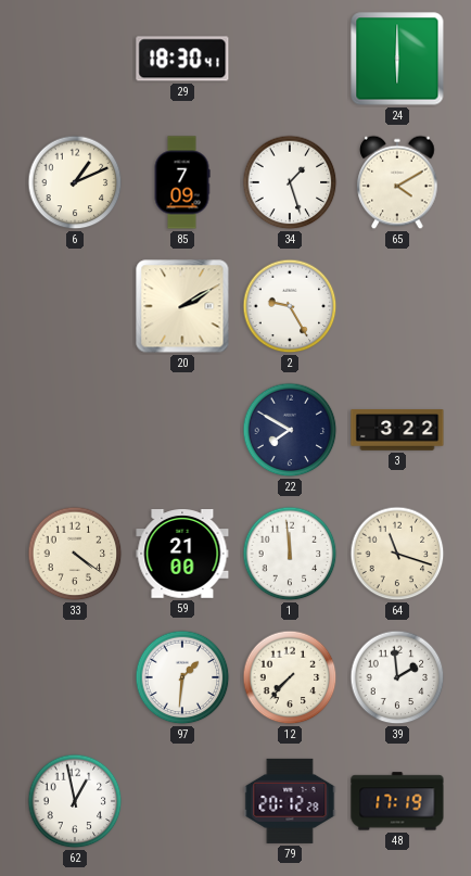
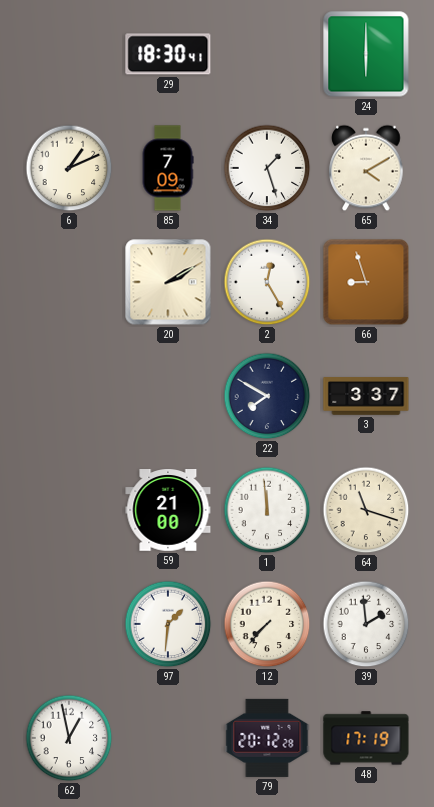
2: 9:25 -> 12:25 (267, 282)
66: none -> 8:57 (366, 282)
3: 3:22 -> 3:37 (366, 396)
33: 4:21 -> none (75, 554)
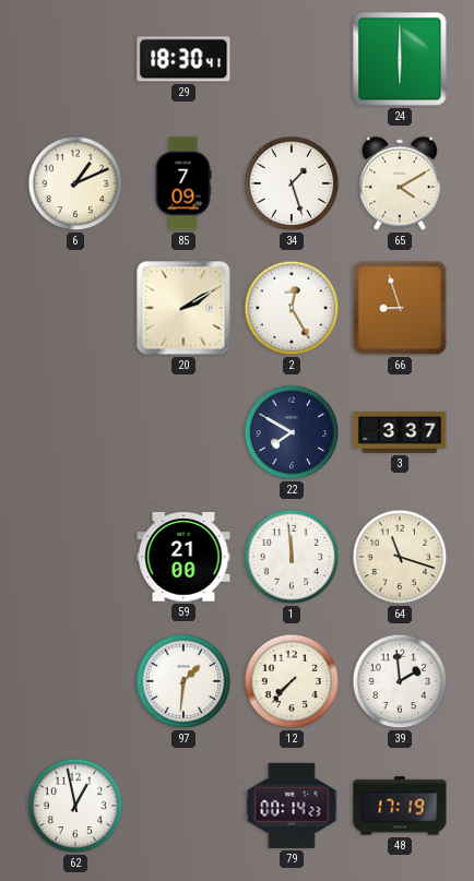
79: 20:12 -> 00:14 (292, 806)
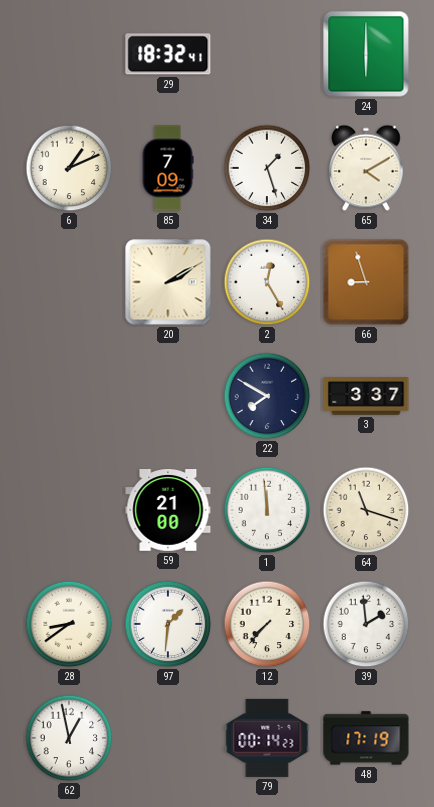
29: 18:30 -> 18:32 (168, 54)
28: none -> 8:39 (69, 624)
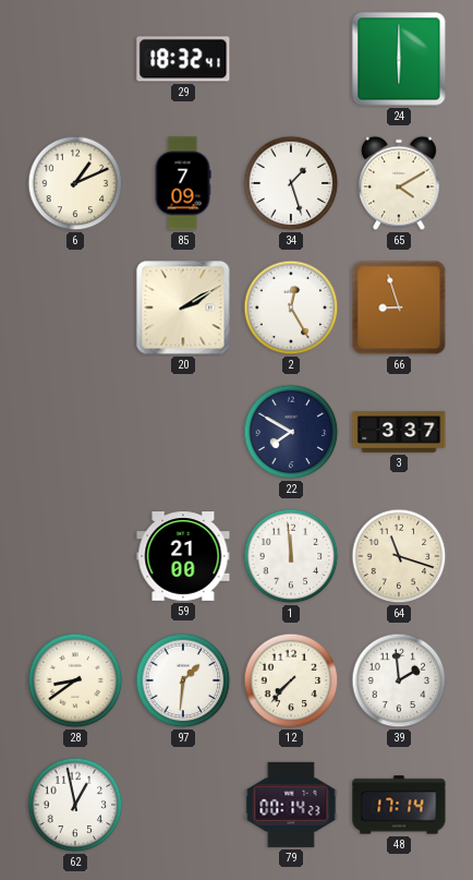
48: 17:19 -> 17:14 (399, 805)
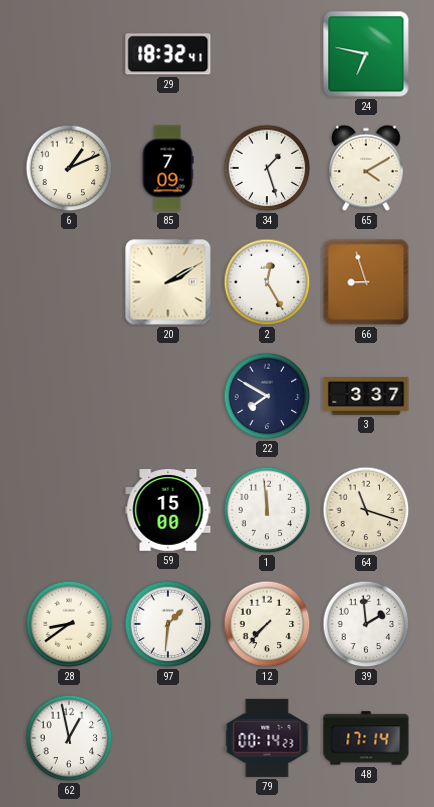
24: 6:00 -> 6:47 (366, 54)
59: 21:00 -> 15:00 (168, 510)
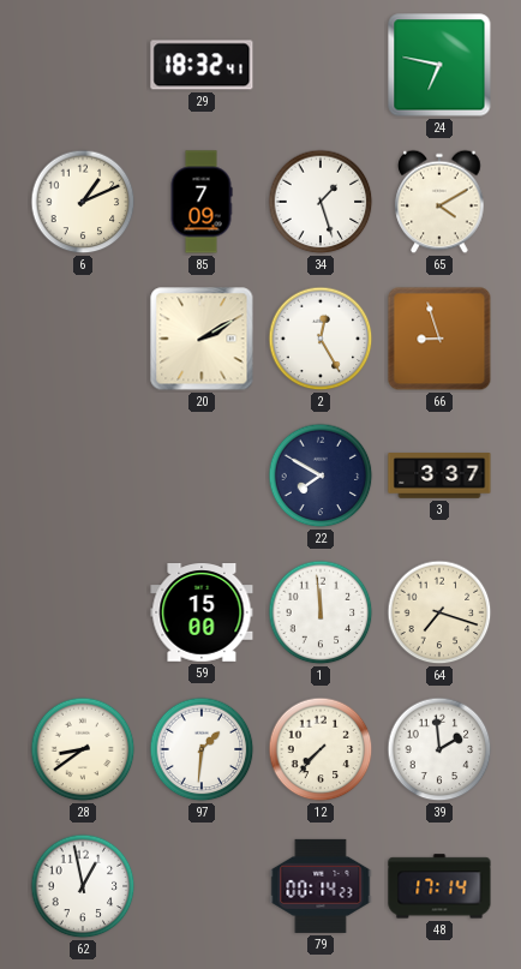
64: 11:18 -> 7:18 (439, 612)
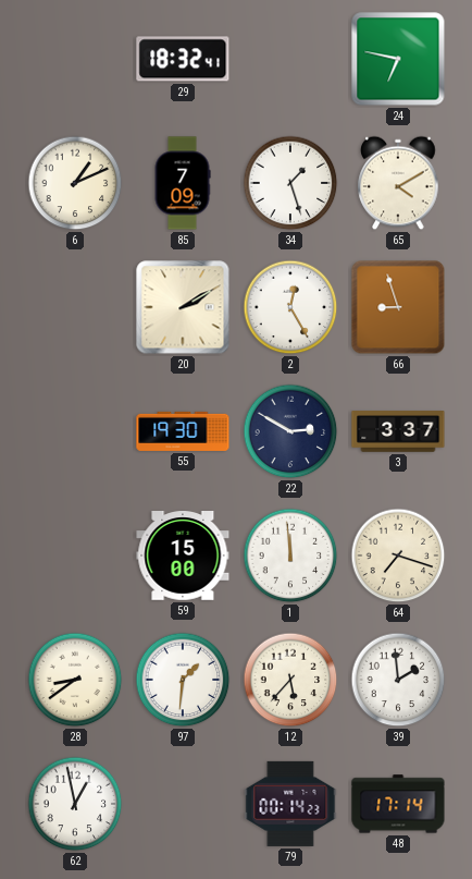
55: none -> 19:30 (183, 431)
22: 7:50 -> 2:50 (290, 431)
12: 7:37 -> 5:37 (290, 680)
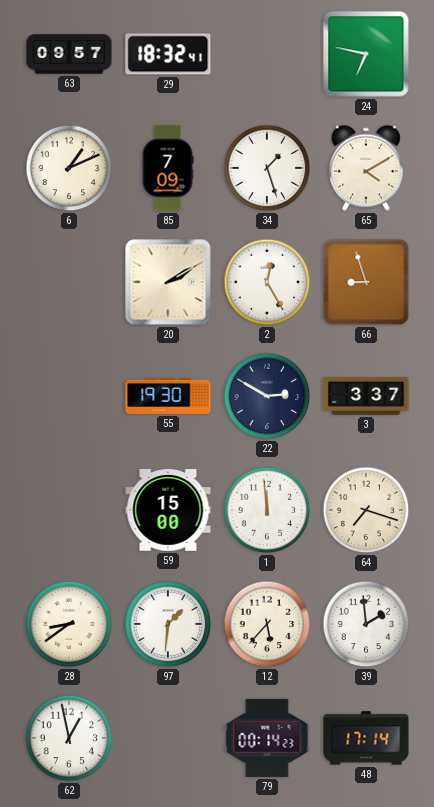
63: none -> 09:57 (69, 54)
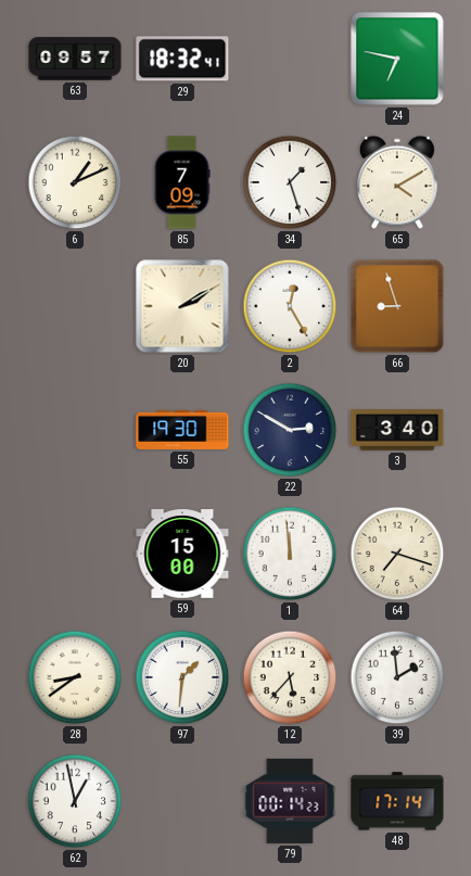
3: 3:37 -> 3:40 (397, 430)
